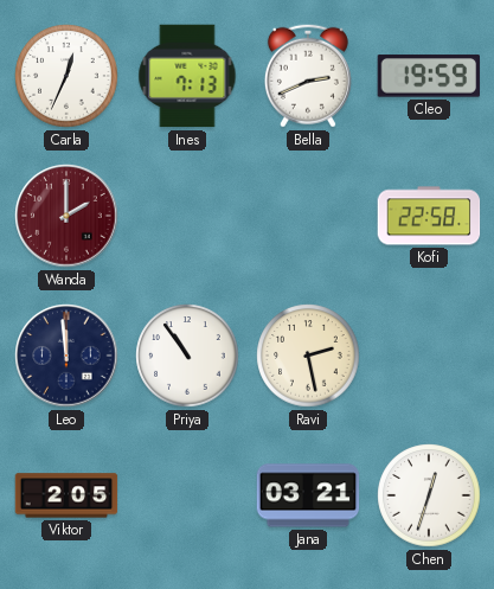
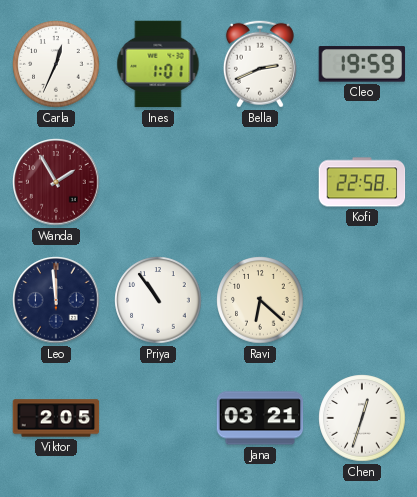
Ines: 7:13 -> 1:01 (158, 64)
Wanda: 2:00 -> 1:55 (56, 182)
Ravi: 2:28 -> 6:22 (260, 300)
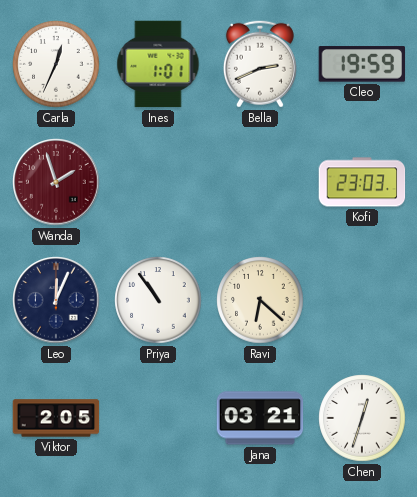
Wanda: 1:55 -> 1:57 (56, 182)
Kofi: 22:58 -> 23:03 (362, 182)
Leo: 11:59 -> 12:04 (56, 300)
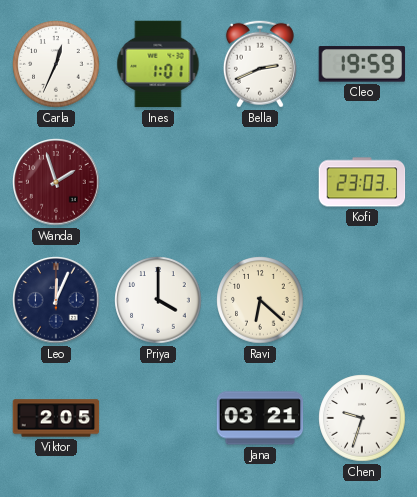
Priya: 10:54 -> 4:00 (158, 300)
Chen: 12:33 -> 9:33 (362, 418)
